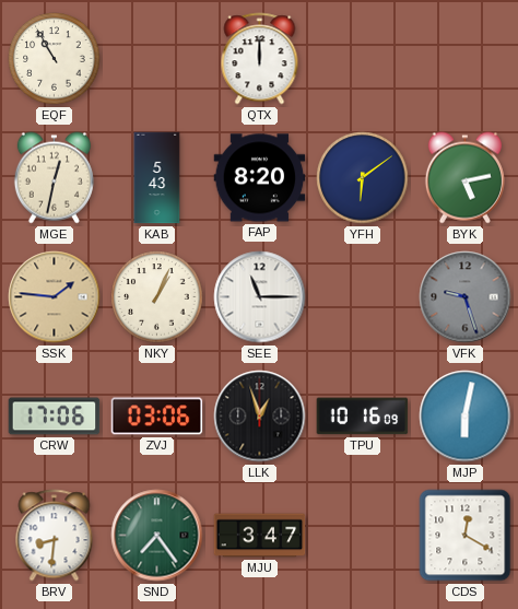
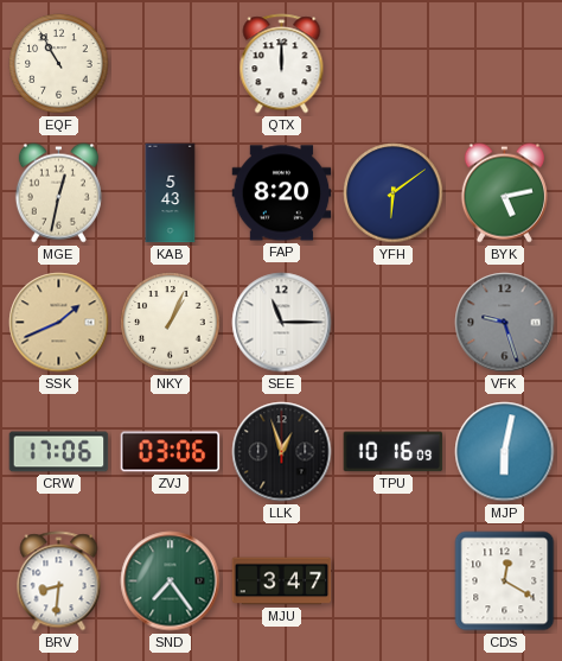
SSK: 1:46 -> 1:41 (59, 323)
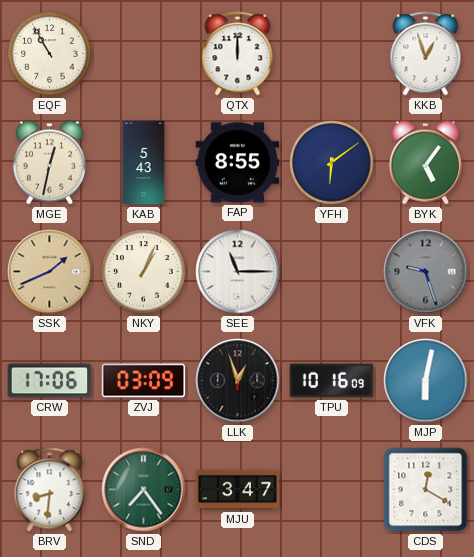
KKB: none -> 12:57 (426, 54)
FAP: 8:20 -> 8:55 (238, 163)
BYK: 5:13 -> 5:06 (425, 163)
ZVJ: 03:06 -> 03:09 (144, 381)
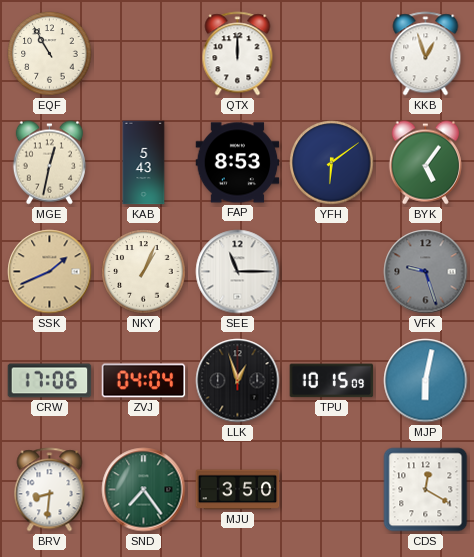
FAP: 8:55 -> 8:53 (238, 163)
ZVJ: 03:09 -> 04:04 (144, 381)
TPU: 10:16 -> 10:15 (332, 381)
MJU: 3:47 -> 3:50 (238, 490)
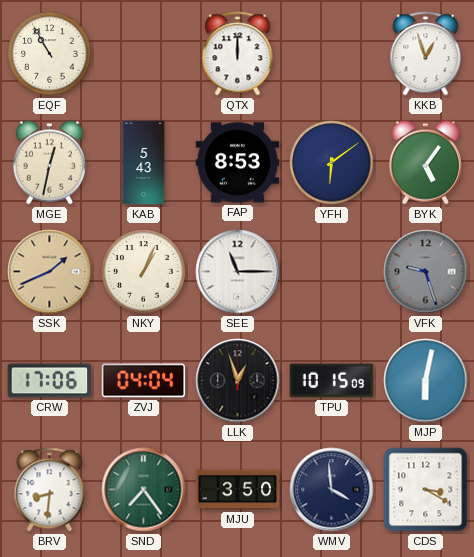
WMV: none -> 3:59 (332, 490)
CDS: 12:20 -> 3:20 (426, 490)
